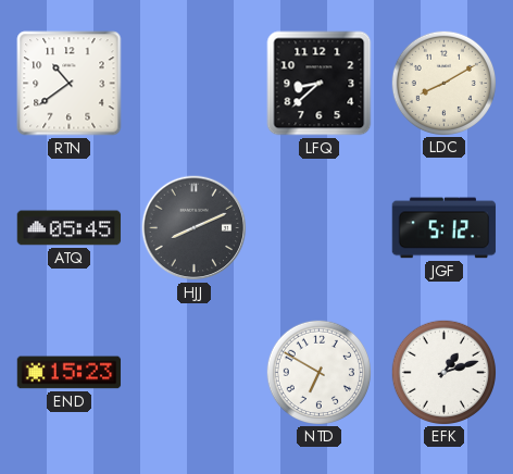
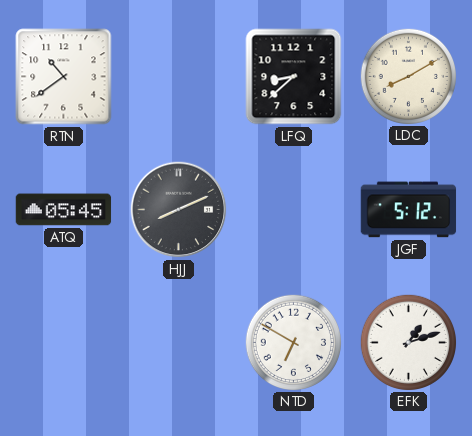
END: 15:23 -> none (70, 373)
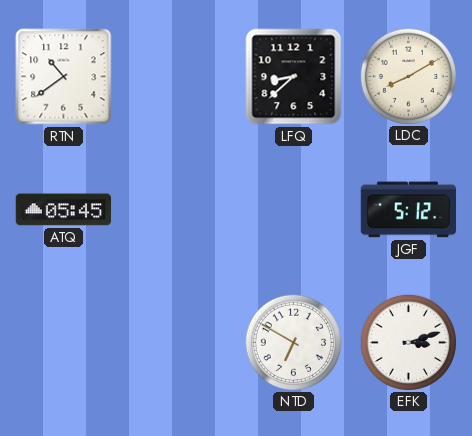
HJJ: 8:11 -> none (179, 210)
EFK: 1:12 -> 3:12 (408, 342)
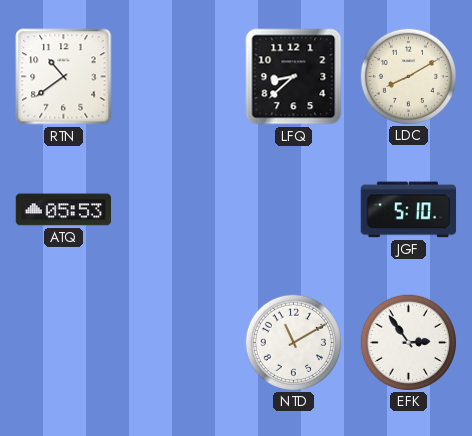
ATQ: 05:45 -> 05:53 (64, 210)
JGF: 5:12 -> 5:10 (409, 210)
NTD: 6:50 -> 11:10 (293, 342)
EFK: 3:12 -> 2:54 (408, 342)
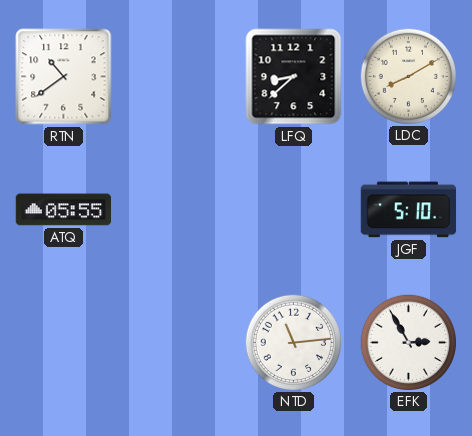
ATQ: 05:53 -> 05:55 (64, 210)
NTD: 11:10 -> 11:14 (293, 342)
EFK: 2:54 -> 2:55 (408, 342)
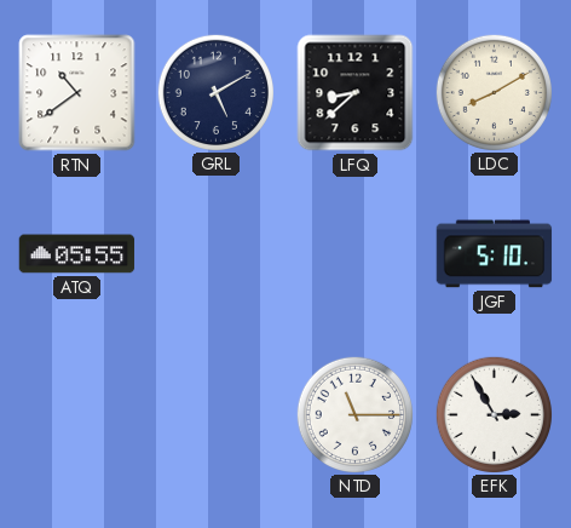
GRL: none -> 5:10 (215, 92)
NTD: 11:14 -> 11:15 (354, 414)
